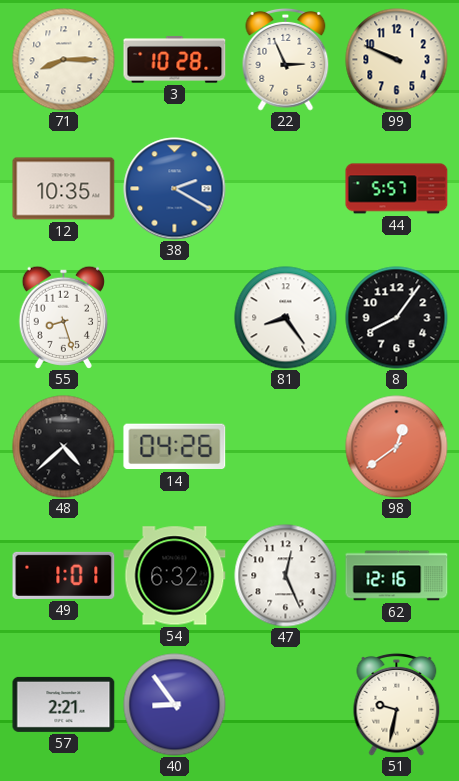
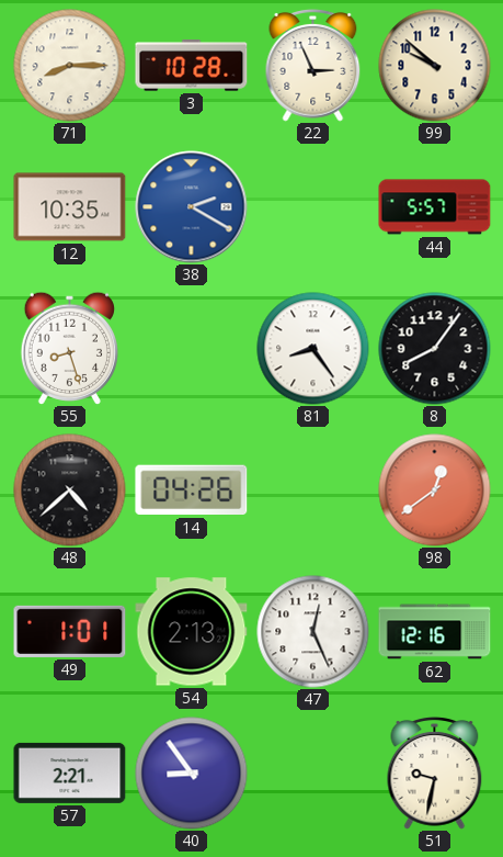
99: 9:49 -> 9:52 (435, 66)
54: 6:32 -> 2:13 (192, 632)
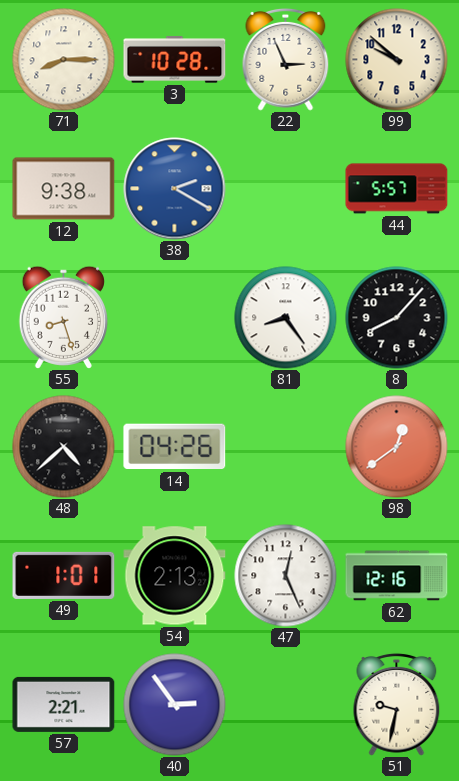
12: 10:35 -> 9:38 (64, 189)
8: 8:06 -> 8:07 (397, 318)
40: 8:54 -> 2:54 (175, 705)
